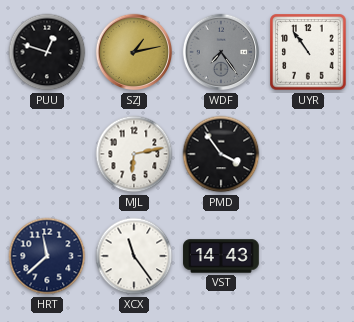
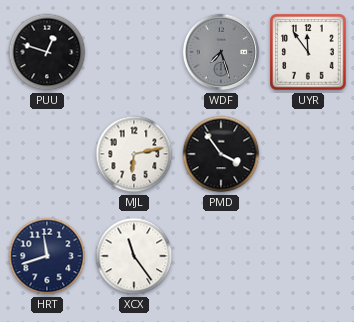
SZJ: 1:13 -> none (134, 52)
WDF: 7:24 -> 7:27 (221, 52)
UYR: 10:54 -> 11:54 (308, 52)
HRT: 11:38 -> 11:42 (47, 256)
VST: 14:43 -> none (221, 256)
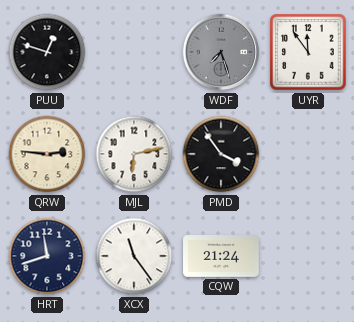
QRW: none -> 2:46 (47, 154)
CQW: none -> 21:24 (221, 257)
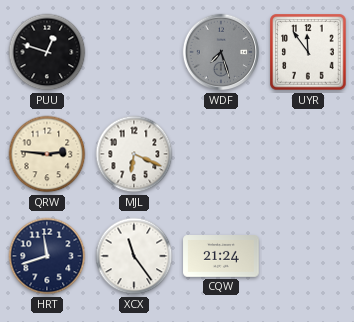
MJL: 6:13 -> 6:19 (134, 154)
PMD: 3:54 -> none (221, 154)
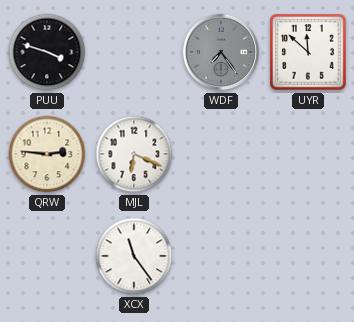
PUU: 12:48 -> 3:48 (47, 52)
WDF: 7:27 -> 7:24 (221, 52)
UYR: 11:54 -> 11:52 (308, 52)
HRT: 11:42 -> none (47, 256)
CQW: 21:24 -> none (221, 257)
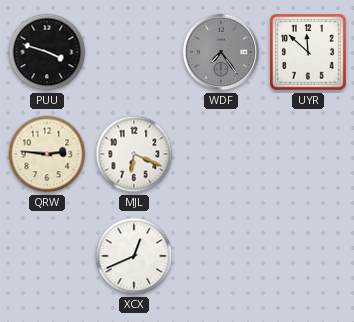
XCX: 11:24 -> 12:41 (134, 256)
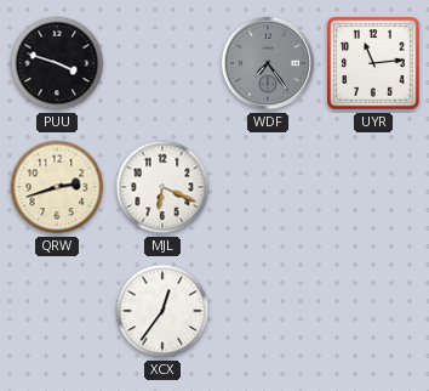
UYR: 11:52 -> 11:14 (373, 63)
QRW: 2:46 -> 2:42 (57, 187)
XCX: 12:41 -> 12:36 (162, 311)
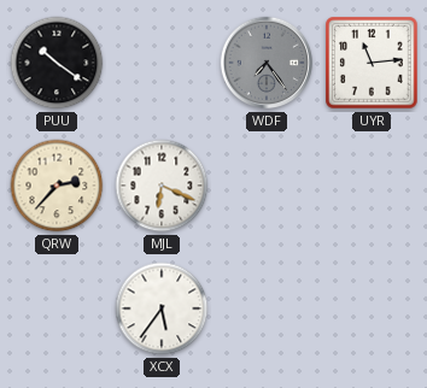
PUU: 3:48 -> 10:21 (57, 63)
QRW: 2:42 -> 2:37 (57, 186)
XCX: 12:36 -> 5:36 (162, 308)
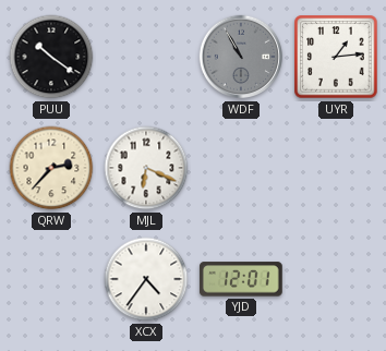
WDF: 7:24 -> 10:55 (241, 57)
UYR: 11:14 -> 1:14 (336, 57)
XCX: 5:36 -> 4:36 (146, 279)
YJD: none -> 12:01 (242, 279)
